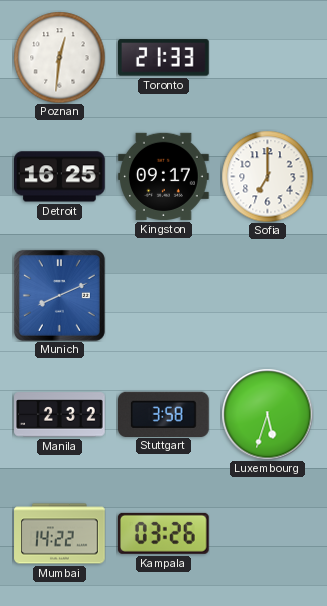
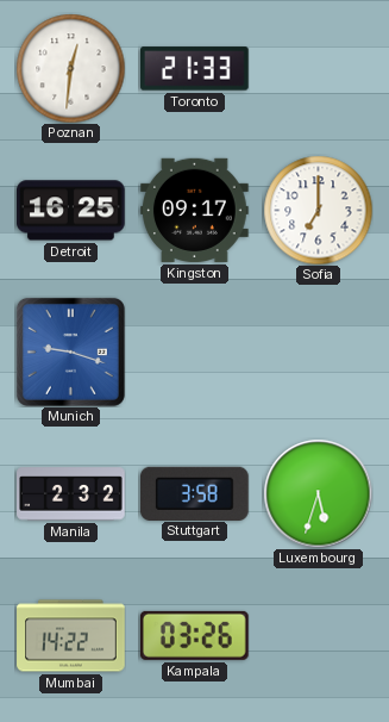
Munich: 8:11 -> 9:18 (70, 351)
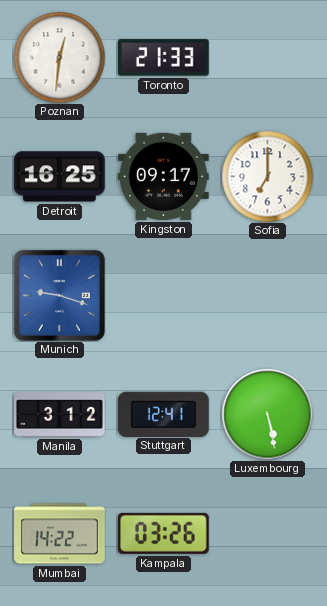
Manila: 2:32 -> 3:12 (60, 415)
Stuttgart: 3:58 -> 12:41 (164, 414)
Luxembourg: 5:33 -> 5:28 (267, 414)
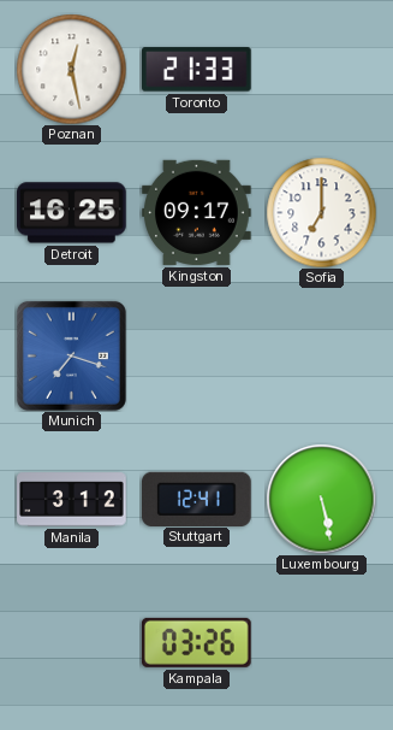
Poznan: 12:31 -> 12:28 (71, 69)
Munich: 9:18 -> 7:18 (71, 355)
Mumbai: 14:22 -> none (60, 534)
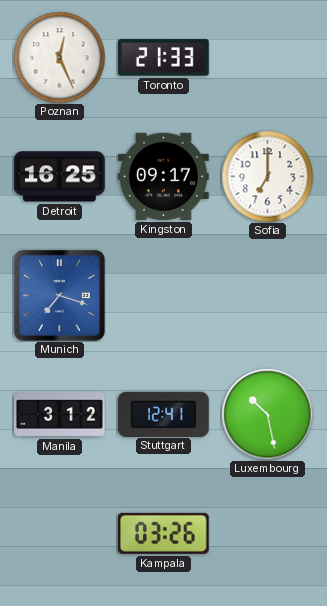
Poznan: 12:28 -> 12:26 (59, 57)
Luxembourg: 5:28 -> 10:28 (267, 414)
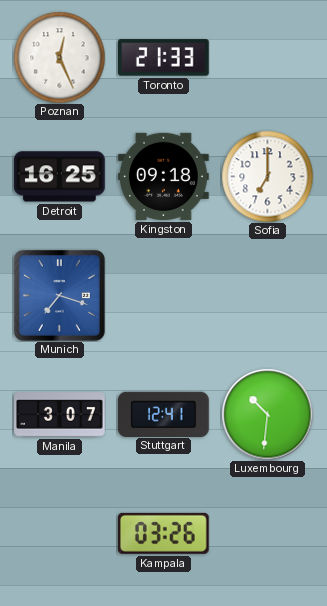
Kingston: 09:17 -> 09:18 (164, 176)
Manila: 3:12 -> 3:07 (60, 415)
Luxembourg: 10:28 -> 10:31 (267, 414)
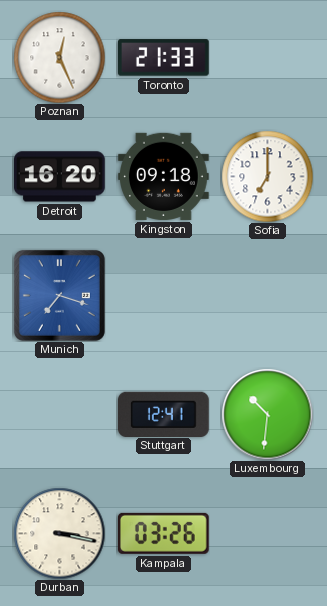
Detroit: 16:25 -> 16:20 (60, 177)
Manila: 3:07 -> none (60, 415)
Durban: none -> 3:17 (59, 533)
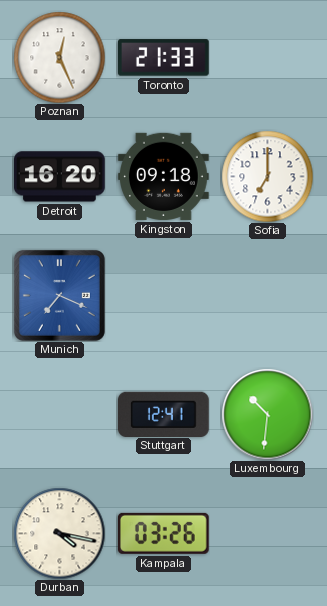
Munich: 7:18 -> 7:19 (59, 295)
Durban: 3:17 -> 4:17 (59, 533)
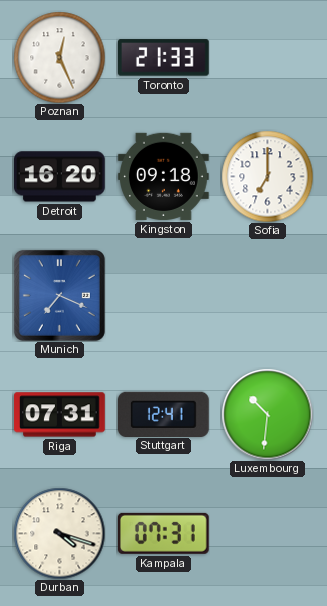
Riga: none -> 07:31 (60, 415)
Durban: 4:17 -> 4:18 (59, 533)
Kampala: 03:26 -> 07:31 (163, 533)
